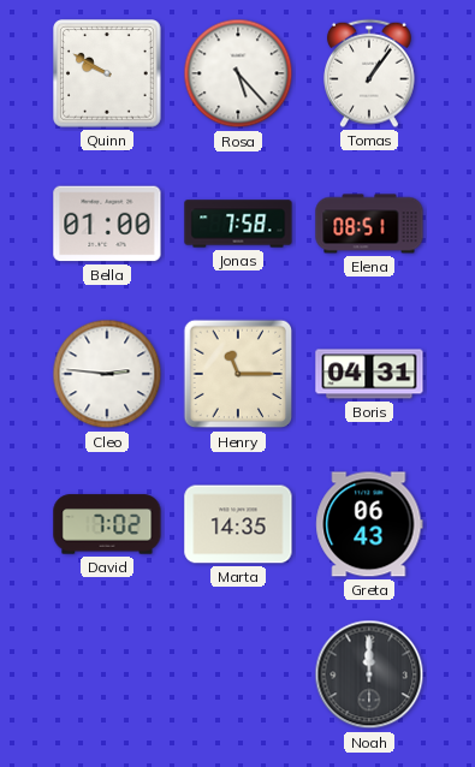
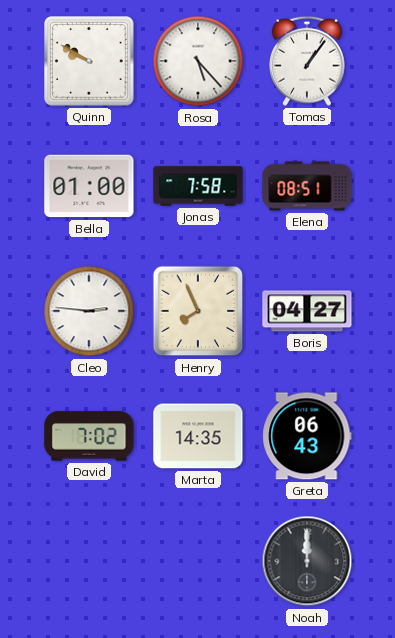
Henry: 11:15 -> 7:56 (198, 311)
Boris: 04:31 -> 04:27 (307, 311)
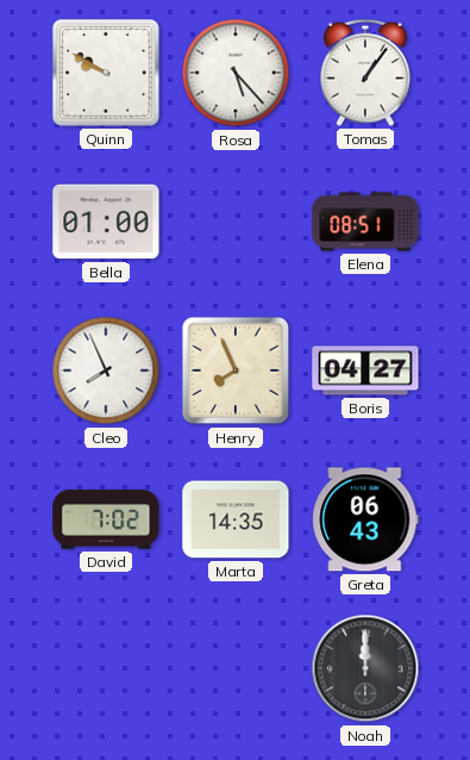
Jonas: 7:58 -> none (198, 186)
Cleo: 2:46 -> 7:56 (106, 370)
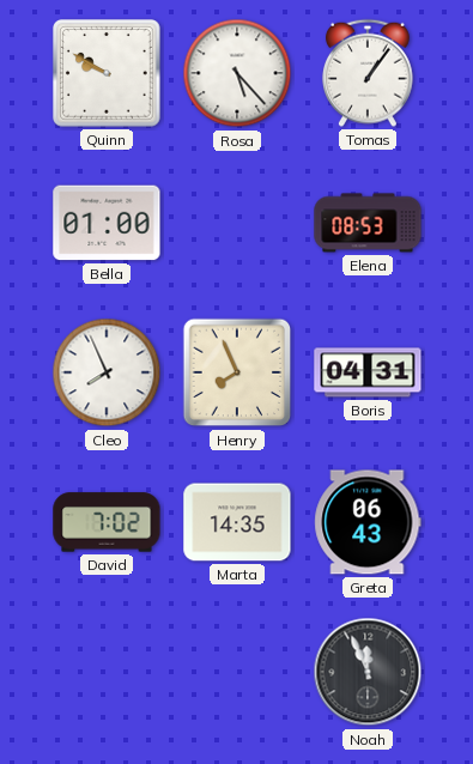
Elena: 08:51 -> 08:53 (368, 223)
Boris: 04:27 -> 04:31 (368, 372)
Noah: 12:00 -> 11:56 (368, 672)
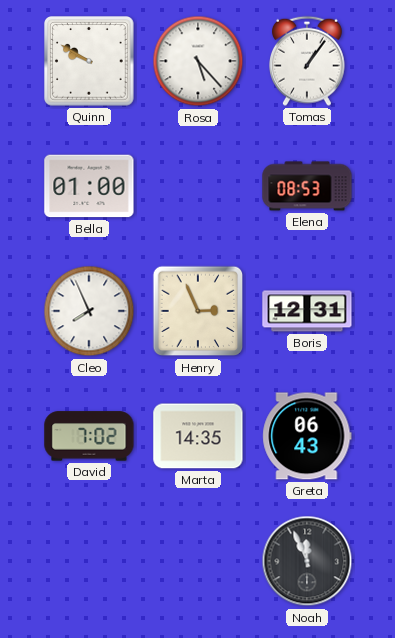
Henry: 7:56 -> 2:56 (198, 311)
Boris: 04:31 -> 12:31 (307, 311)
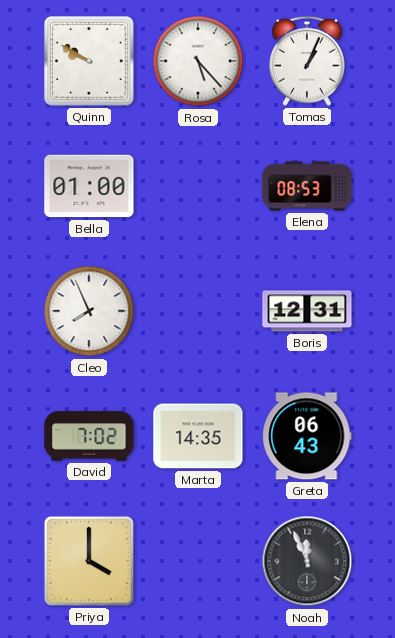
Tomas: 1:06 -> 1:04 (308, 61)
Henry: 2:56 -> none (198, 311)
Priya: none -> 4:00 (89, 561)
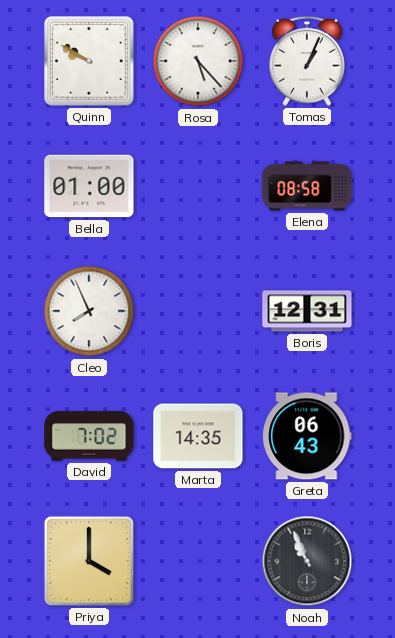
Elena: 08:53 -> 08:58 (307, 186)
Noah: 11:56 -> 10:56 (307, 561)
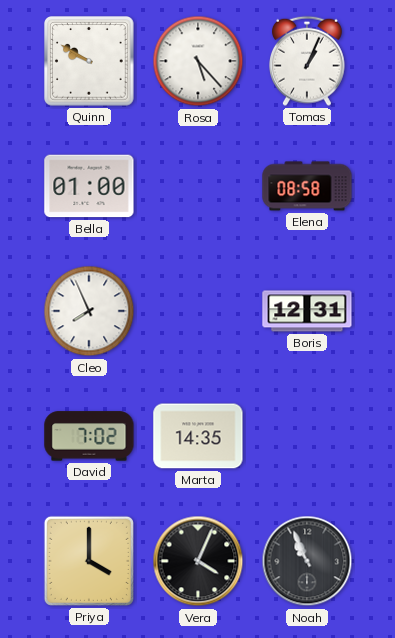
Greta: 06:43 -> none (307, 436)
Vera: none -> 4:04 (198, 561)
